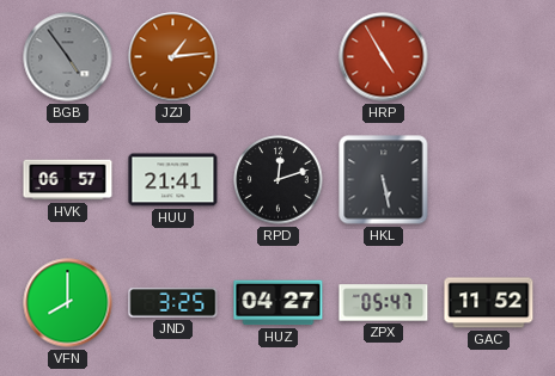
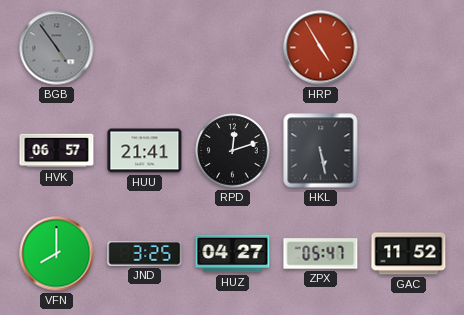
JZJ: 1:14 -> none (173, 57)
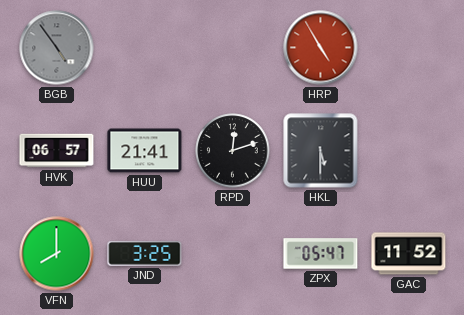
HKL: 5:28 -> 5:30 (321, 151)
HUZ: 04:27 -> none (233, 254)
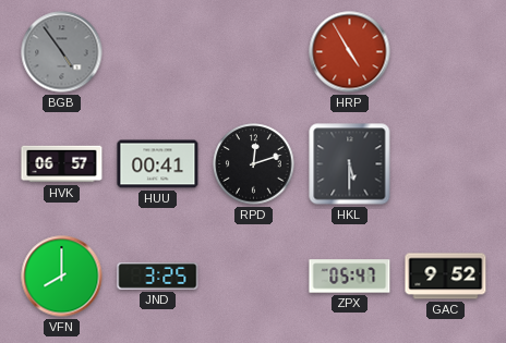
HUU: 21:41 -> 00:41 (158, 164)
GAC: 11:52 -> 9:52 (446, 277)
